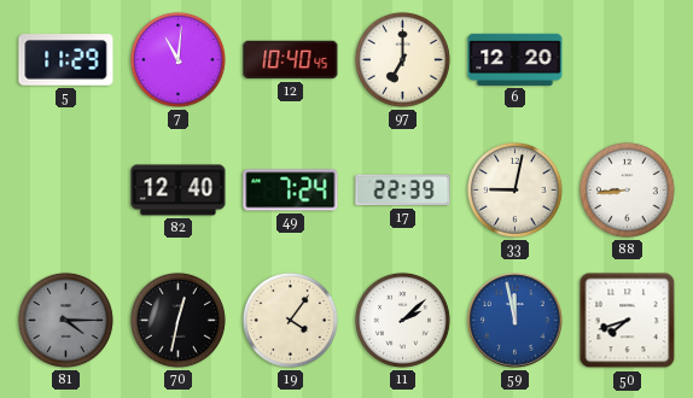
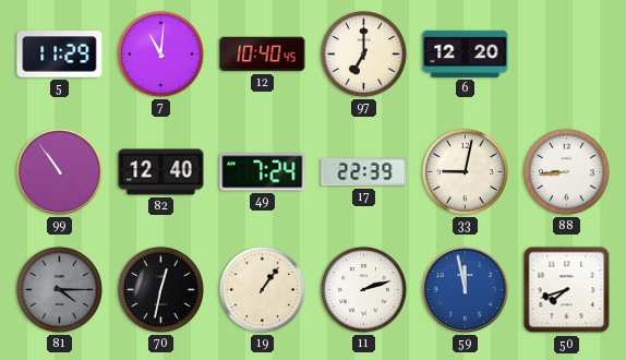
99: none -> 10:54 (60, 172)
19: 4:06 -> 1:06 (262, 289)
11: 2:08 -> 2:12 (363, 289)
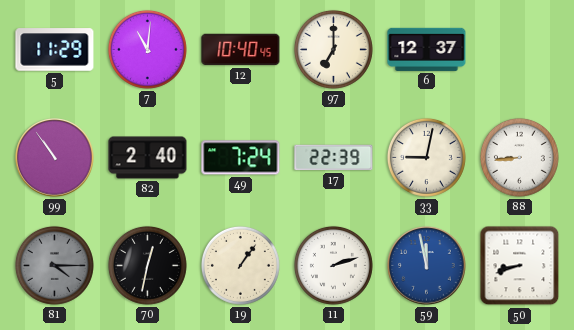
6: 12:20 -> 12:37 (427, 49)
82: 12:40 -> 2:40 (148, 158)
50: 7:42 -> 8:42 (520, 266)
